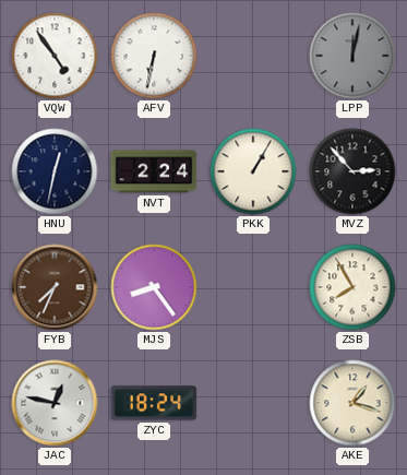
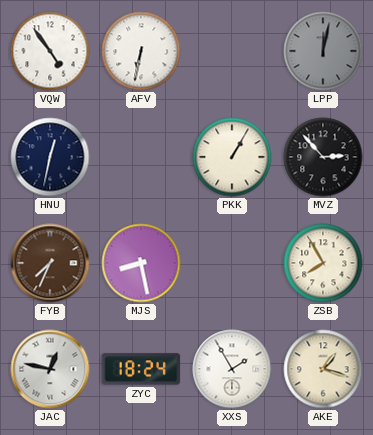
NVT: 2:24 -> none (154, 171)
MJS: 8:24 -> 8:28 (141, 263)
XXS: none -> 1:55 (232, 369)
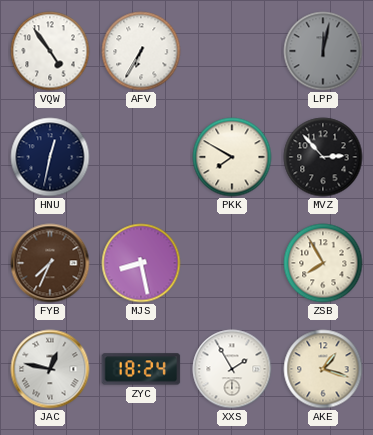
AFV: 6:32 -> 6:35 (141, 51)
PKK: 1:05 -> 7:50 (232, 157)
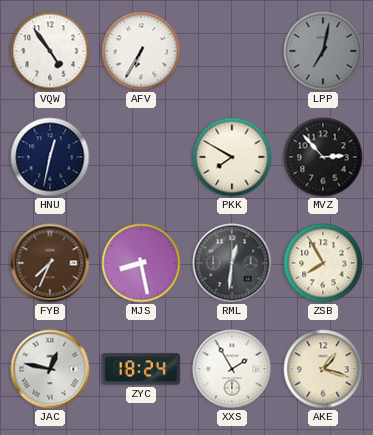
LPP: 12:02 -> 7:02 (323, 51)
RML: none -> 12:31 (232, 263)
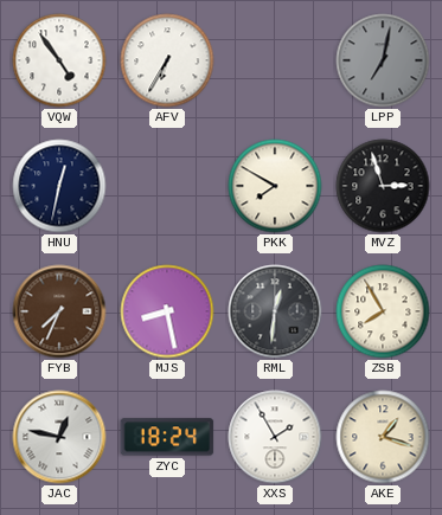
MVZ: 2:53 -> 2:57 (383, 186)
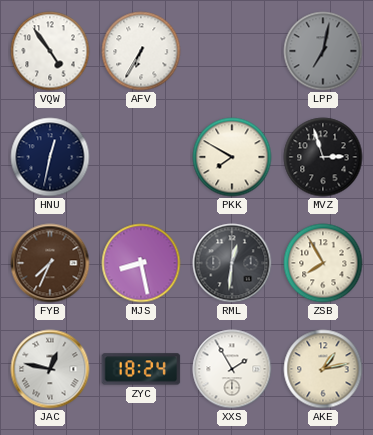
AKE: 1:18 -> 1:13 (323, 369)
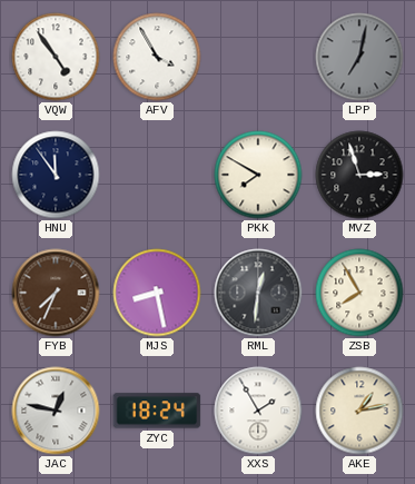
AFV: 6:35 -> 3:55 (157, 57)
HNU: 12:32 -> 11:54 (56, 175)
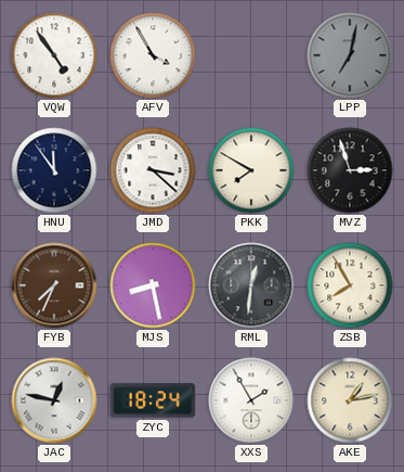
JMD: none -> 3:22 (153, 170)
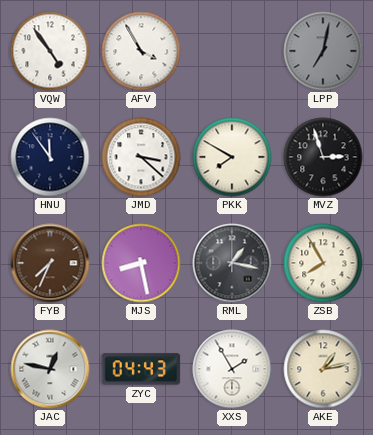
RML: 12:31 -> 1:17 (232, 263)
ZYC: 18:24 -> 04:43 (141, 369)
